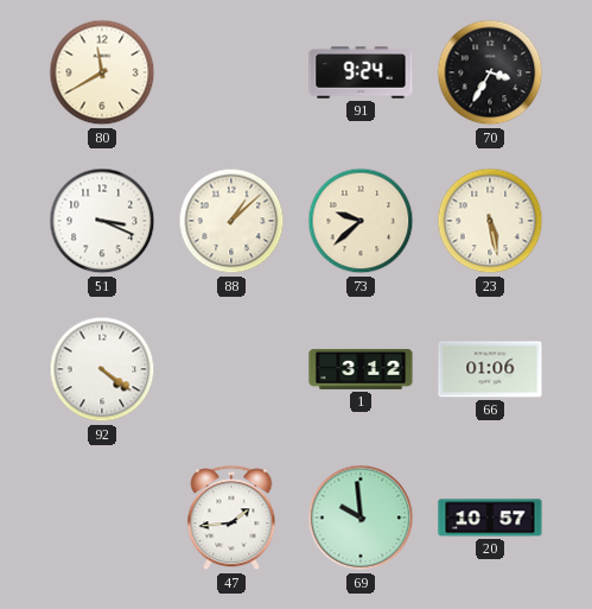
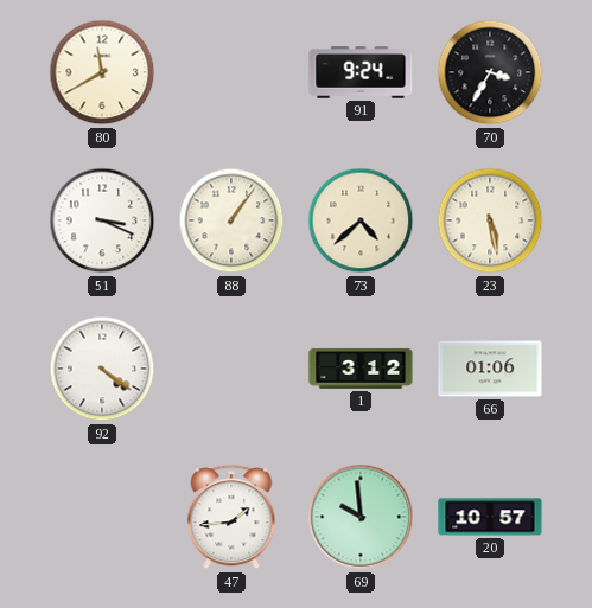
88: 1:08 -> 1:06 (231, 220)
73: 9:38 -> 4:38 (361, 220)
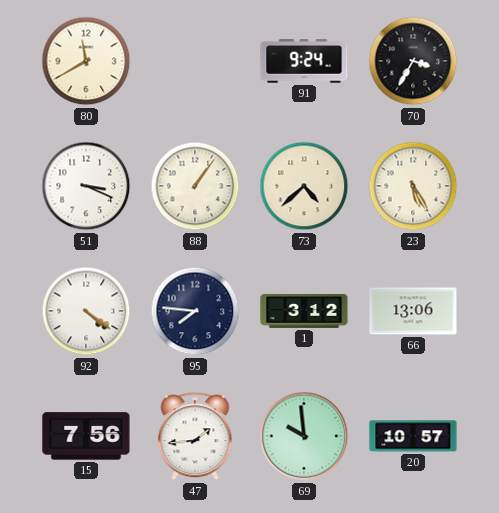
23: 5:28 -> 5:25 (413, 186)
95: none -> 7:46 (195, 311)
66: 01:06 -> 13:06 (413, 311)
15: none -> 7:56 (86, 436)
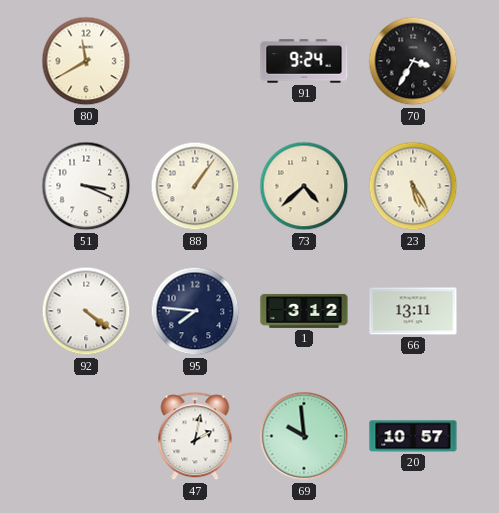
66: 13:06 -> 13:11 (413, 311)
15: 7:56 -> none (86, 436)
47: 1:44 -> 2:02 (195, 437)
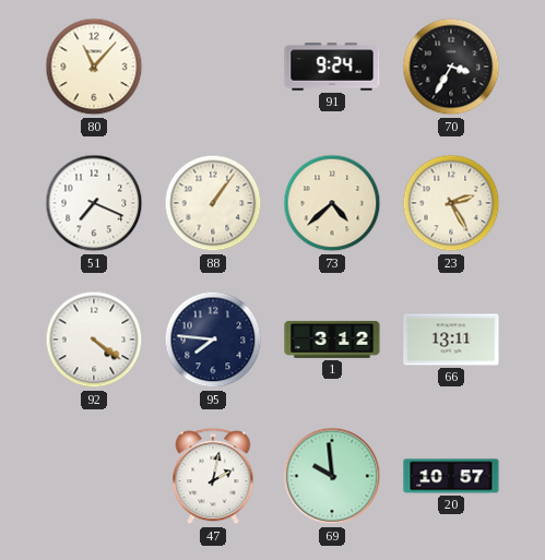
80: 11:40 -> 11:07 (94, 67)
51: 3:19 -> 7:19 (94, 203)
23: 5:25 -> 2:25 (451, 203)
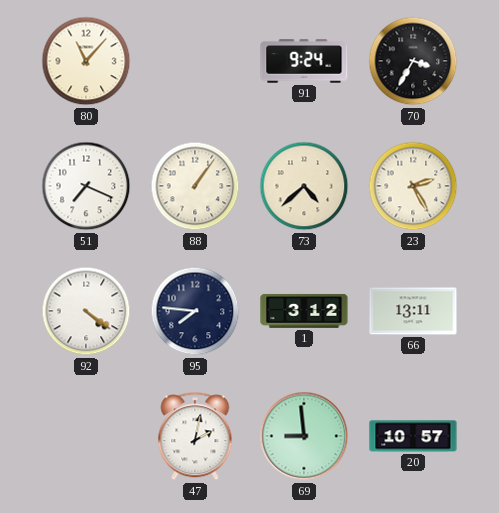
69: 9:59 -> 8:59 (304, 436)
